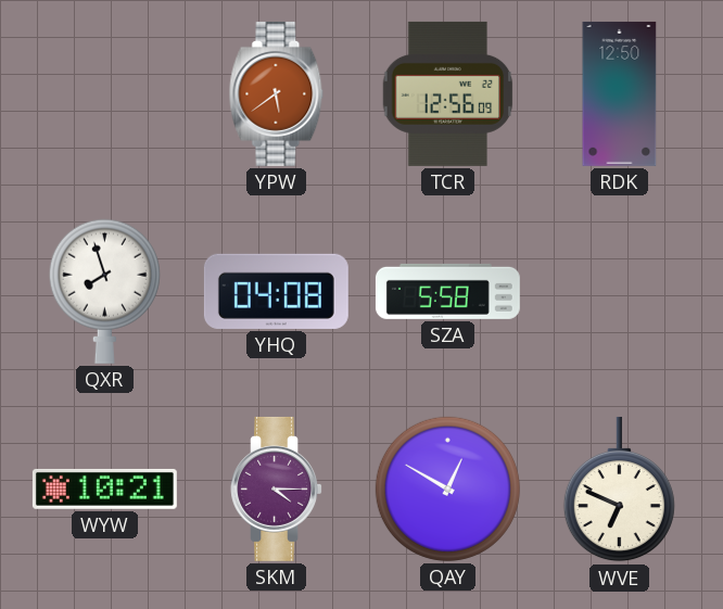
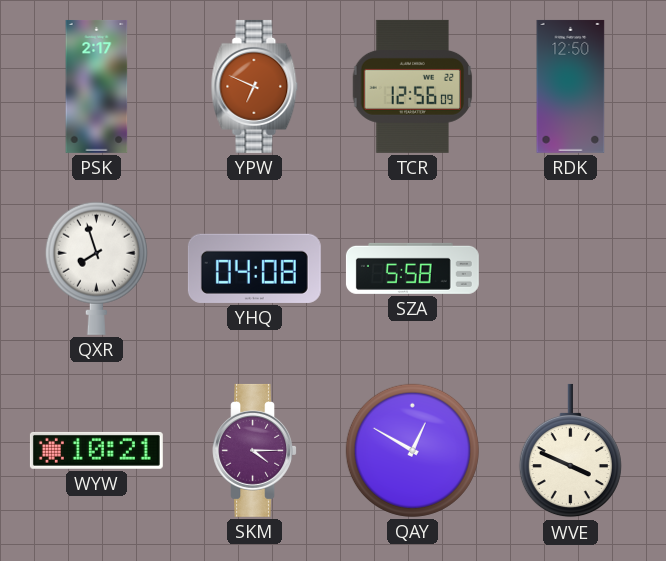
PSK: none -> 2:17 (97, 86)
YPW: 5:39 -> 6:49 (255, 86)
WVE: 6:49 -> 3:49 (570, 451)
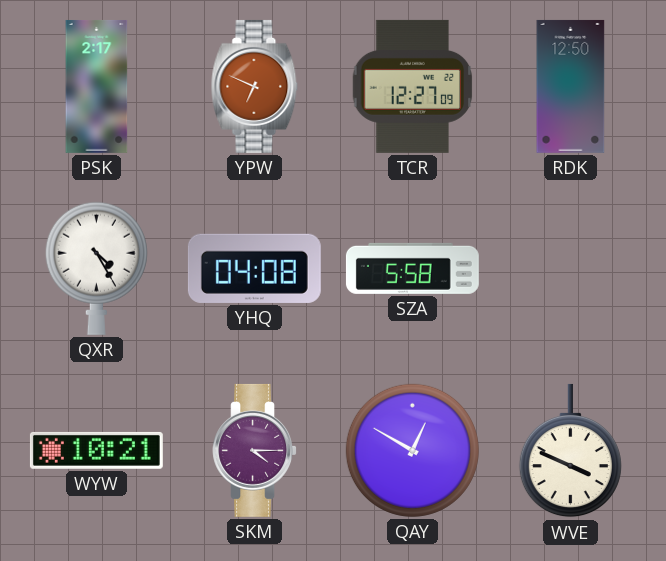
TCR: 12:56 -> 12:27 (413, 86)
QXR: 7:57 -> 4:25 (96, 268)
